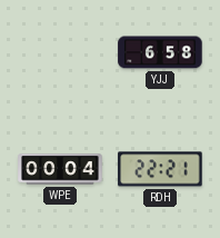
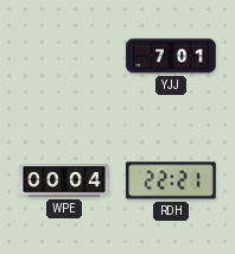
YJJ: 6:58 -> 7:01 (171, 56)
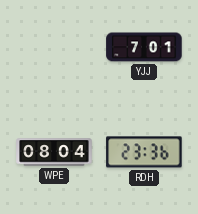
WPE: 00:04 -> 08:04 (54, 152)
RDH: 22:21 -> 23:36 (144, 152)
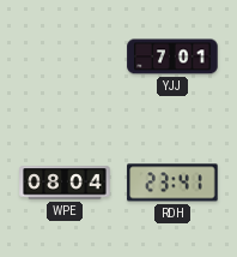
RDH: 23:36 -> 23:41 (172, 183)
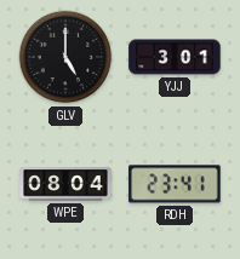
GLV: none -> 5:00 (65, 57)
YJJ: 7:01 -> 3:01 (175, 57)
